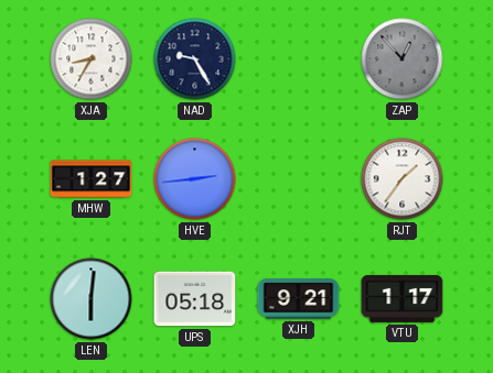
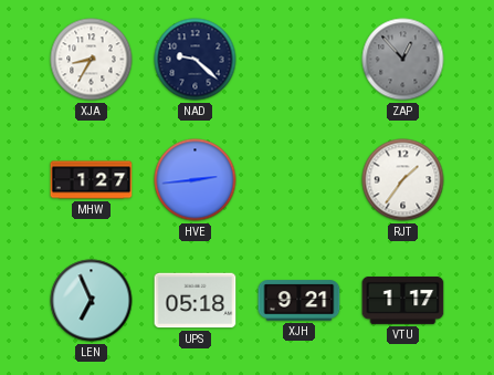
NAD: 9:25 -> 9:22 (196, 60)
LEN: 6:01 -> 6:56 (92, 301)
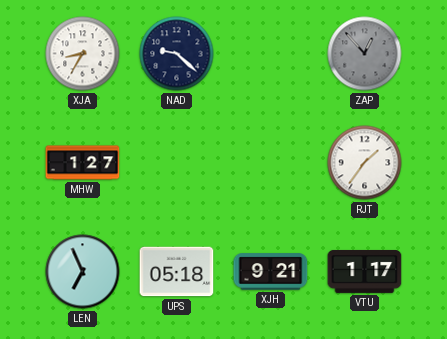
HVE: 2:44 -> none (196, 180)
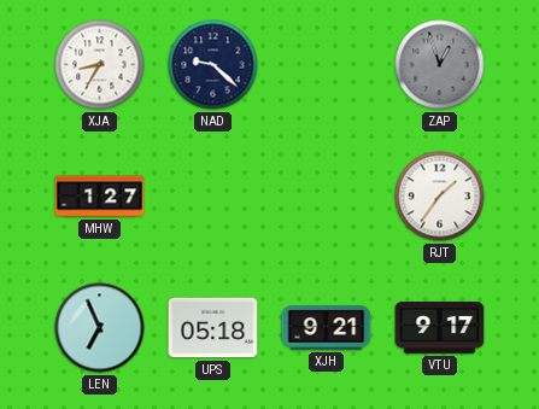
ZAP: 12:53 -> 12:57 (440, 65)
VTU: 1:17 -> 9:17 (440, 327)
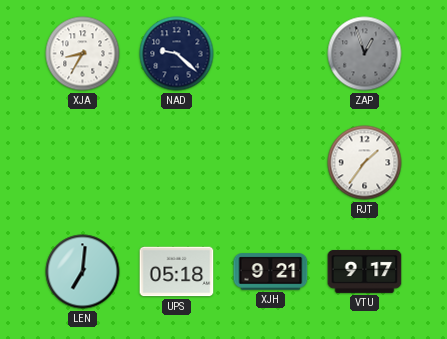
MHW: 1:27 -> none (100, 197)
LEN: 6:56 -> 7:01 (83, 272)
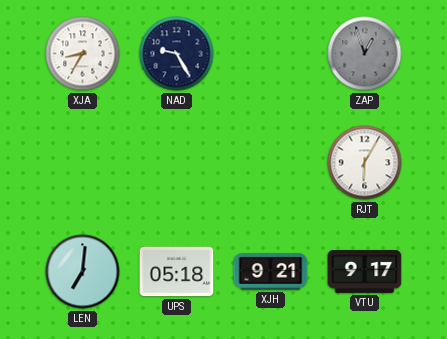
NAD: 9:22 -> 9:25 (177, 54)
RJT: 1:36 -> 6:05 (365, 163)
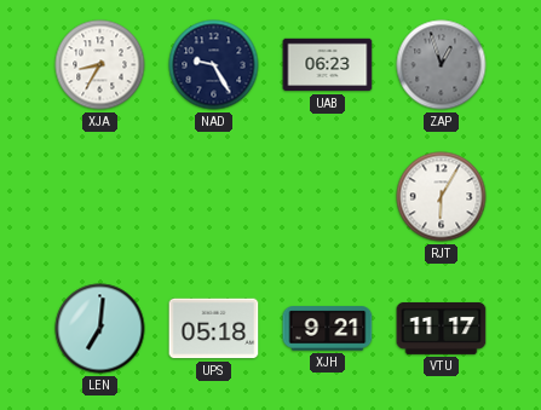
UAB: none -> 06:23 (328, 65)
VTU: 9:17 -> 11:17 (442, 328)
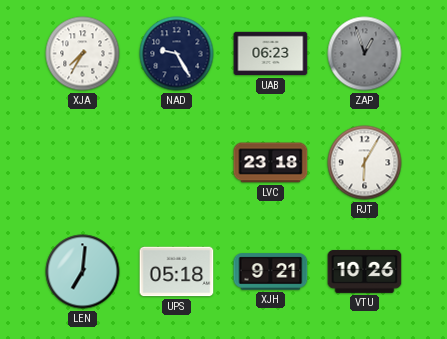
XJA: 8:35 -> 7:35 (83, 54)
LVC: none -> 23:18 (271, 163)
VTU: 11:17 -> 10:26 (365, 271)
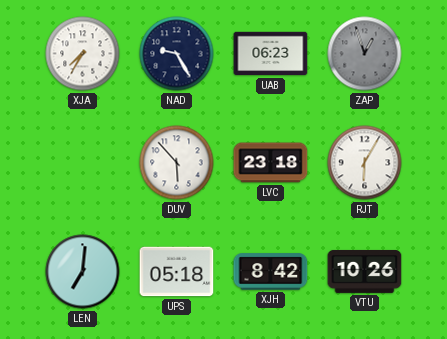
DUV: none -> 5:53 (177, 163)
XJH: 9:21 -> 8:42 (271, 272)
